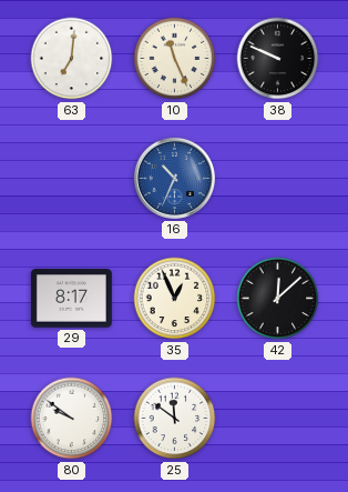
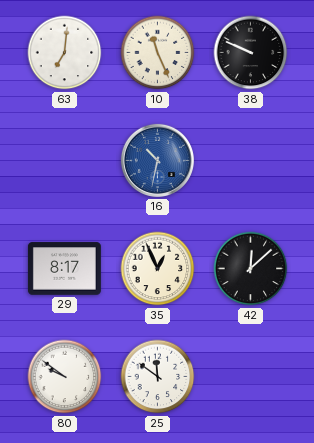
16: 10:34 -> 10:32 (157, 160)
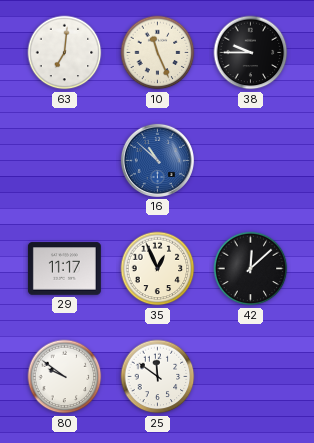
38: 9:49 -> 9:45 (251, 53)
16: 10:32 -> 10:52 (157, 160)
29: 8:17 -> 11:17 (64, 269)
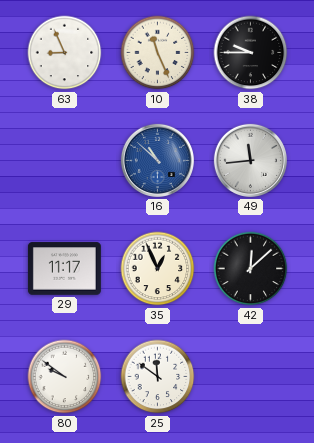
63: 7:01 -> 8:56 (65, 53)
49: none -> 11:44 (250, 160)
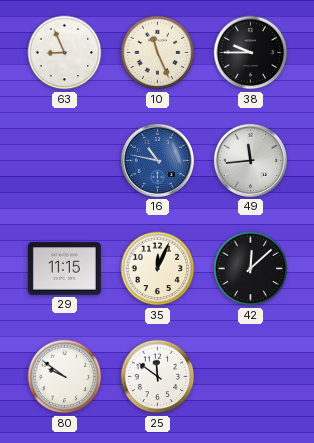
16: 10:52 -> 10:47 (157, 160)
29: 11:17 -> 11:15 (64, 269)
35: 12:56 -> 12:04 (158, 269)
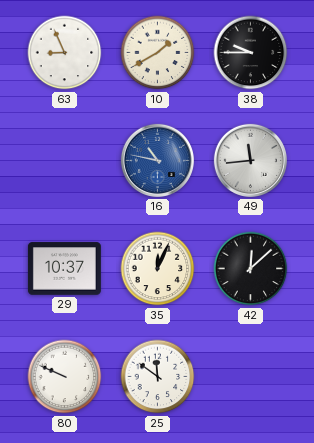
10: 11:26 -> 1:40 (158, 53)
29: 11:15 -> 10:37 (64, 269)
80: 9:51 -> 9:49 (65, 377)
